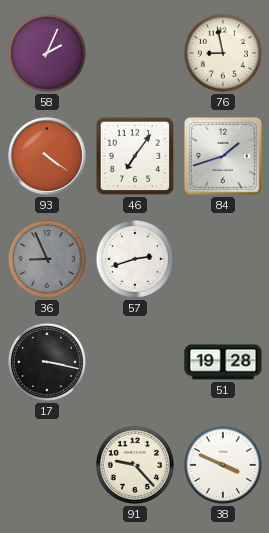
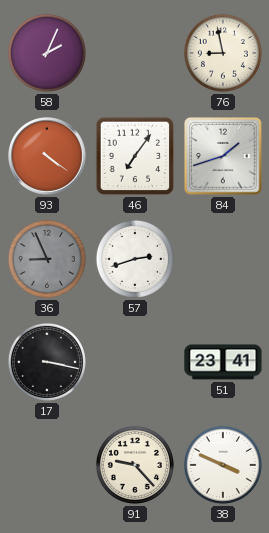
51: 19:28 -> 23:41 (223, 362)
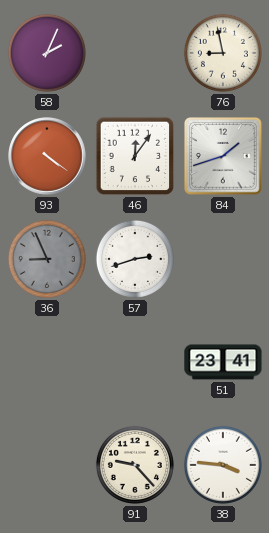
46: 7:06 -> 12:06 (135, 156)
17: 3:17 -> none (47, 362)
38: 3:49 -> 3:46 (223, 465)
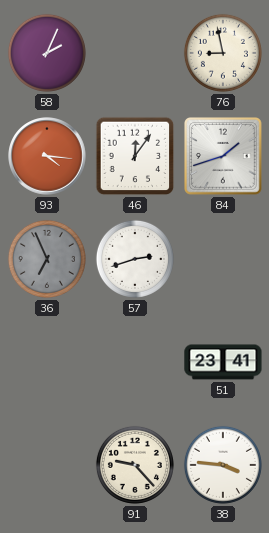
93: 4:21 -> 4:16 (47, 156)
36: 8:56 -> 6:56 (47, 259)
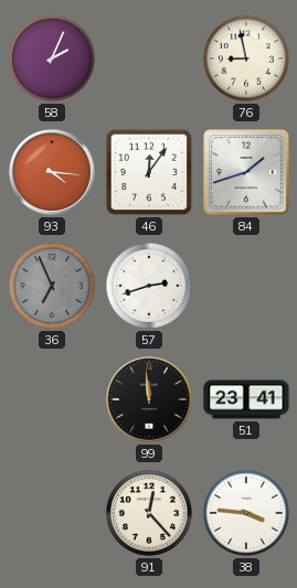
99: none -> 11:59 (149, 399)
91: 9:23 -> 12:23 (149, 513)
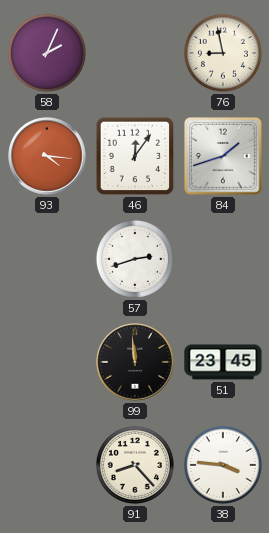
36: 6:56 -> none (52, 286)
51: 23:41 -> 23:45 (223, 362)
91: 12:23 -> 8:23 (135, 465)
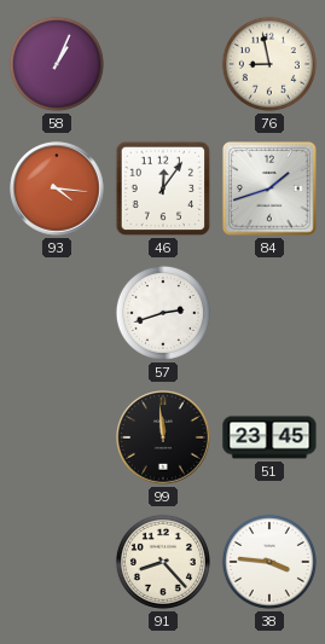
58: 2:04 -> 1:04 (57, 64)
